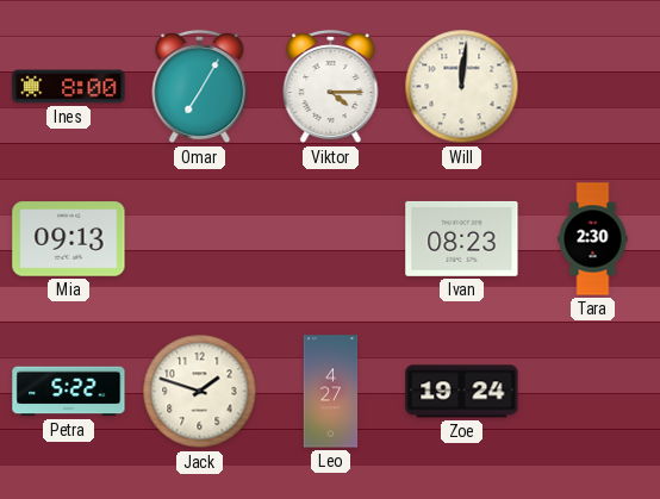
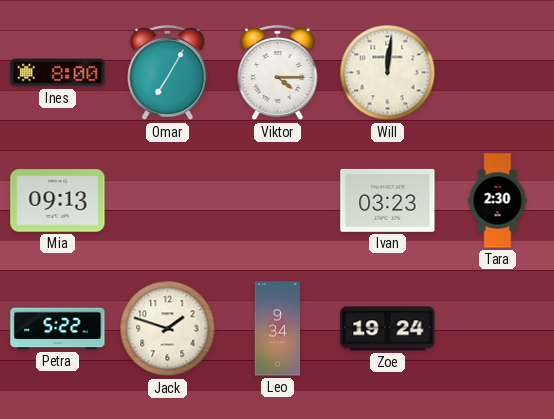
Ivan: 08:23 -> 03:23 (388, 200)
Leo: 4:27 -> 9:34 (278, 329)
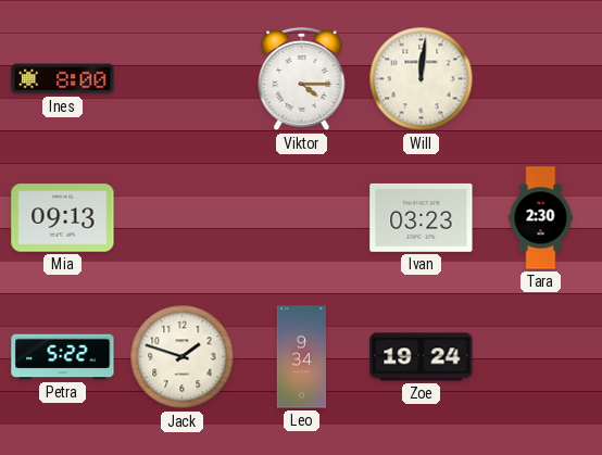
Omar: 7:05 -> none (168, 73)
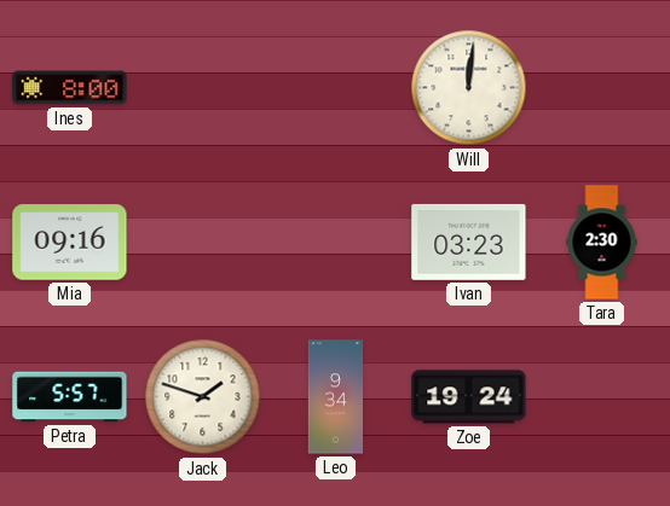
Viktor: 4:15 -> none (302, 79)
Mia: 09:13 -> 09:16 (70, 243)
Petra: 5:22 -> 5:57 (70, 397)
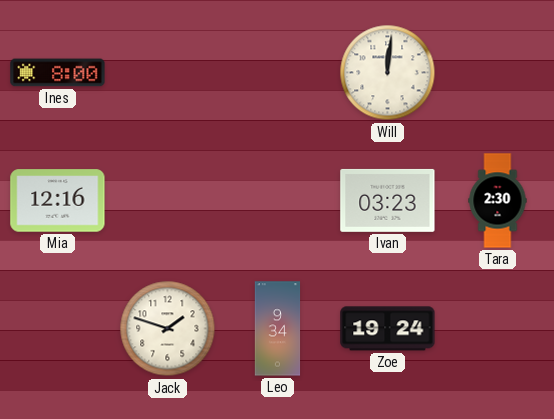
Mia: 09:16 -> 12:16 (58, 201)
Petra: 5:57 -> none (70, 397)
